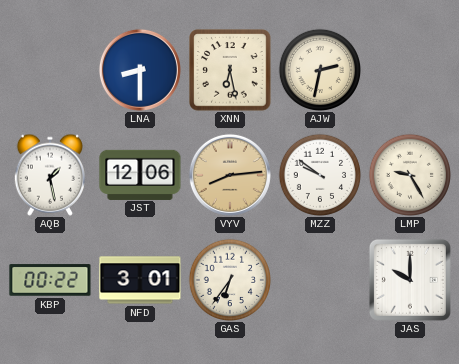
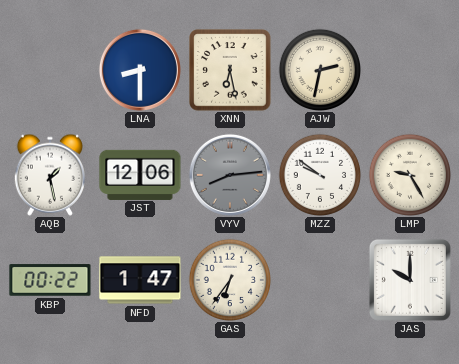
VYV dial: champagne -> grey (230, 175)
NFD: 3:01 -> 1:47 (140, 280)
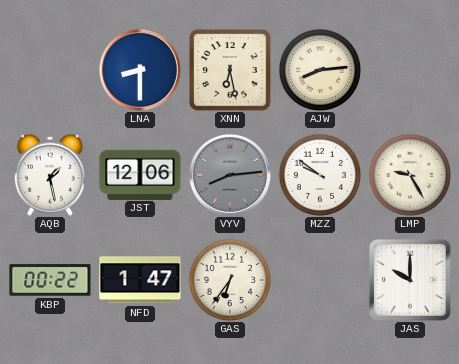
AJW: 2:32 -> 8:14 (319, 69)
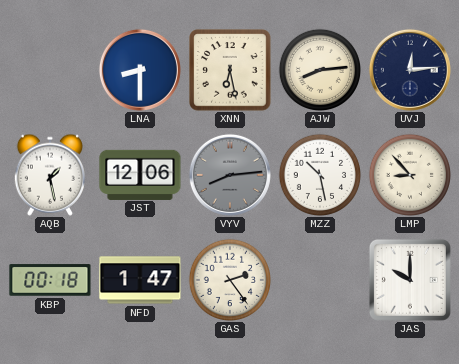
UVJ: none -> 12:14 (410, 70)
MZZ: 9:51 -> 10:28 (319, 174)
LMP: 9:25 -> 8:53 (409, 174)
KBP: 00:22 -> 00:18 (50, 280)
GAS: 6:36 -> 2:24 (229, 279)
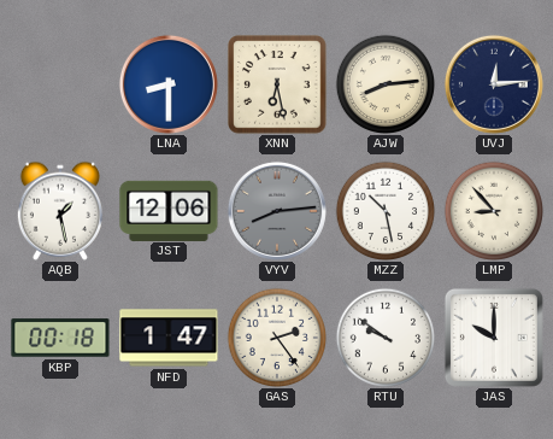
RTU: none -> 9:51 (384, 336)
